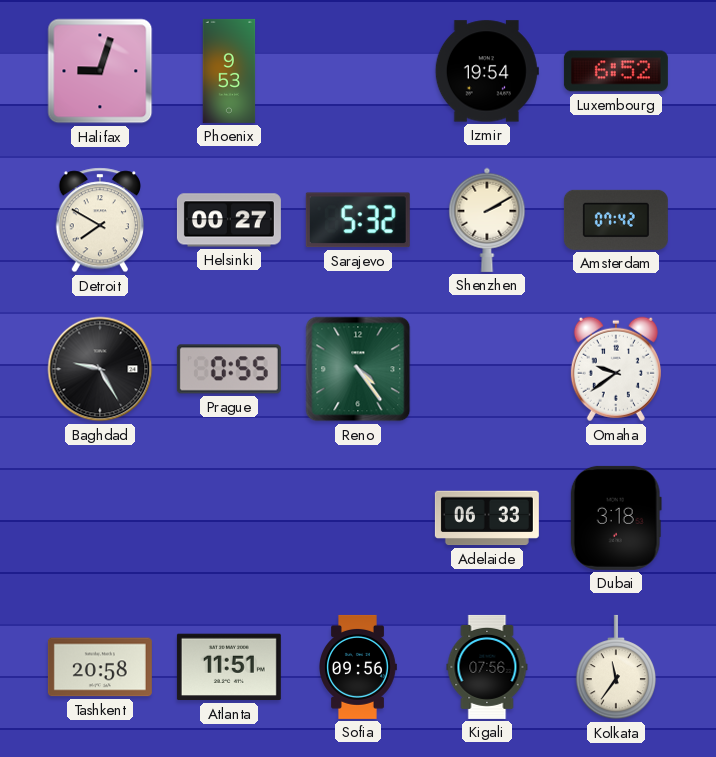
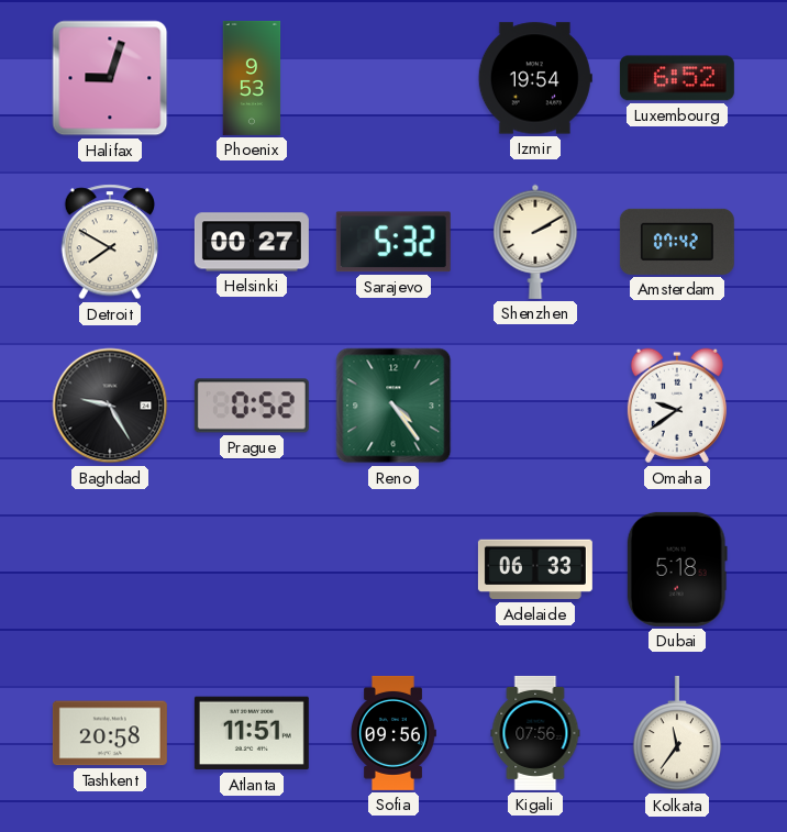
Prague: 0:55 -> 0:52 (252, 406)
Dubai: 3:18 -> 5:18 (677, 569)
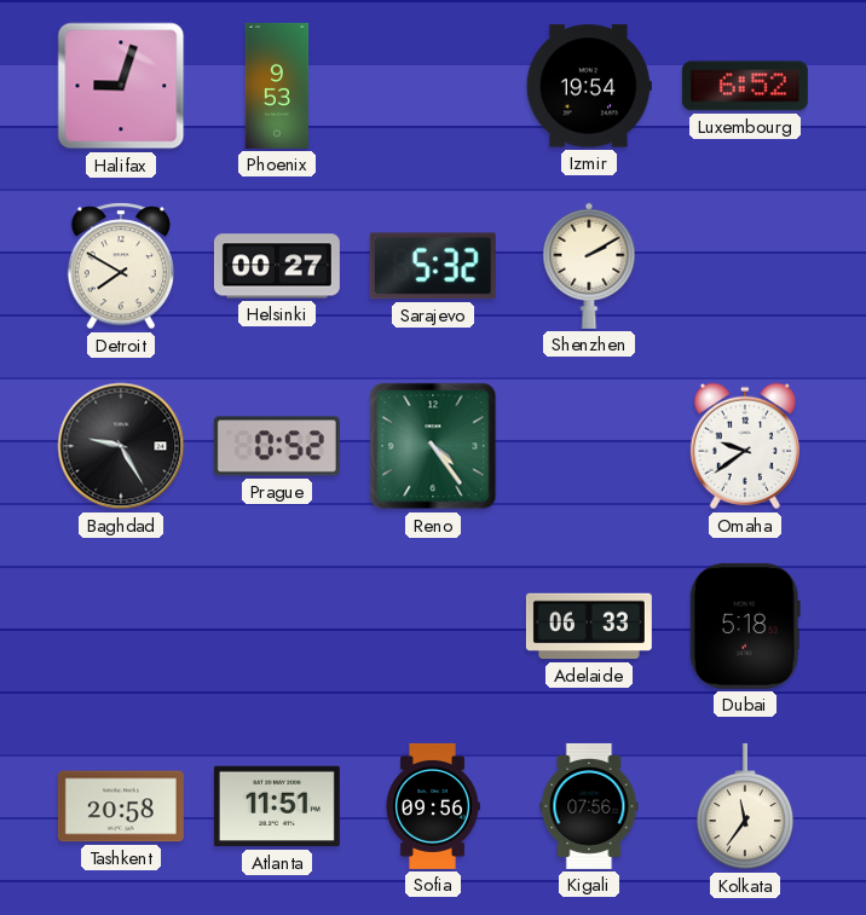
Amsterdam: 07:42 -> none (677, 242)
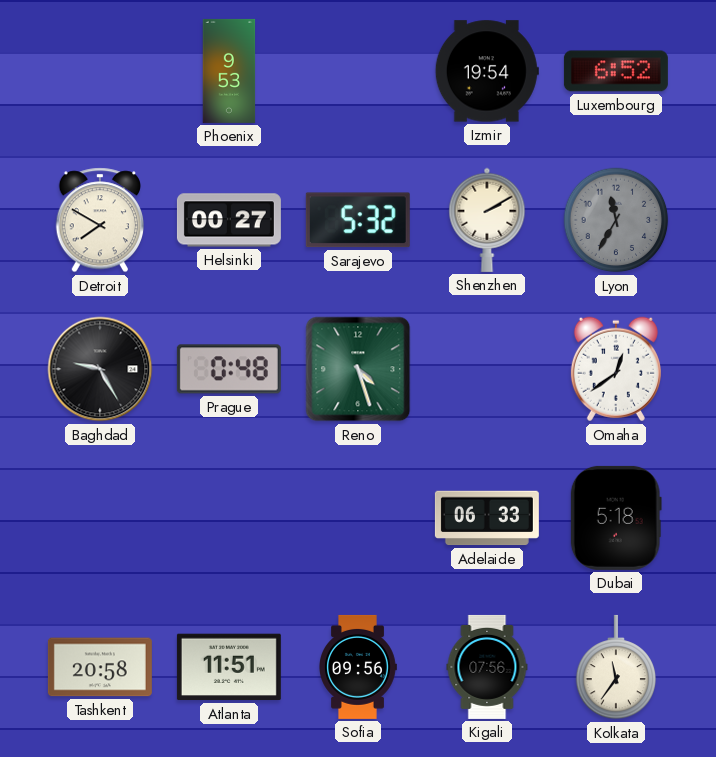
Halifax: 9:03 -> none (121, 86)
Lyon: none -> 11:35 (616, 220)
Prague: 0:52 -> 0:48 (229, 369)
Reno: 4:24 -> 4:27 (358, 369)
Omaha: 9:39 -> 12:39 (616, 369)
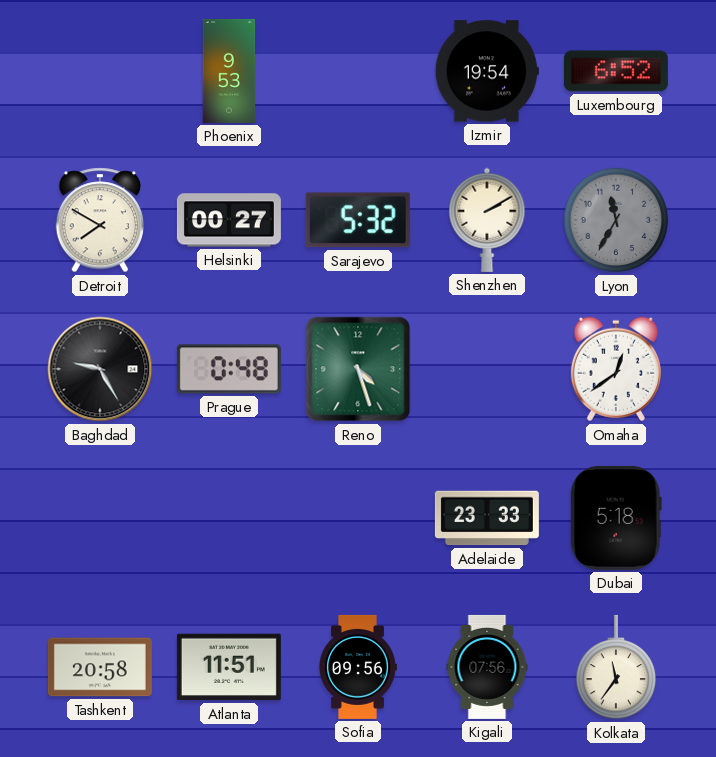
Adelaide: 06:33 -> 23:33 (487, 518)
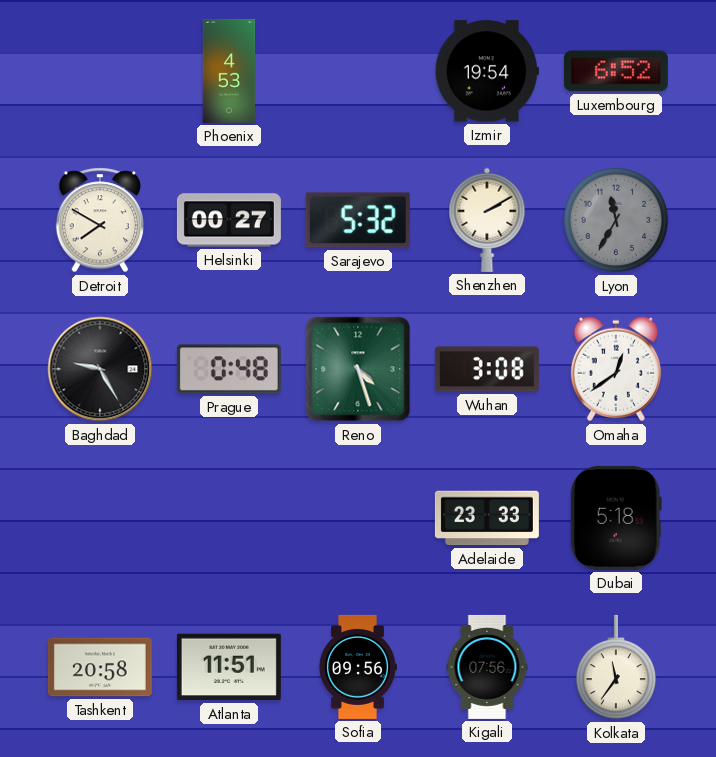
Phoenix: 9:53 -> 4:53 (229, 71)
Wuhan: none -> 3:08 (487, 369)
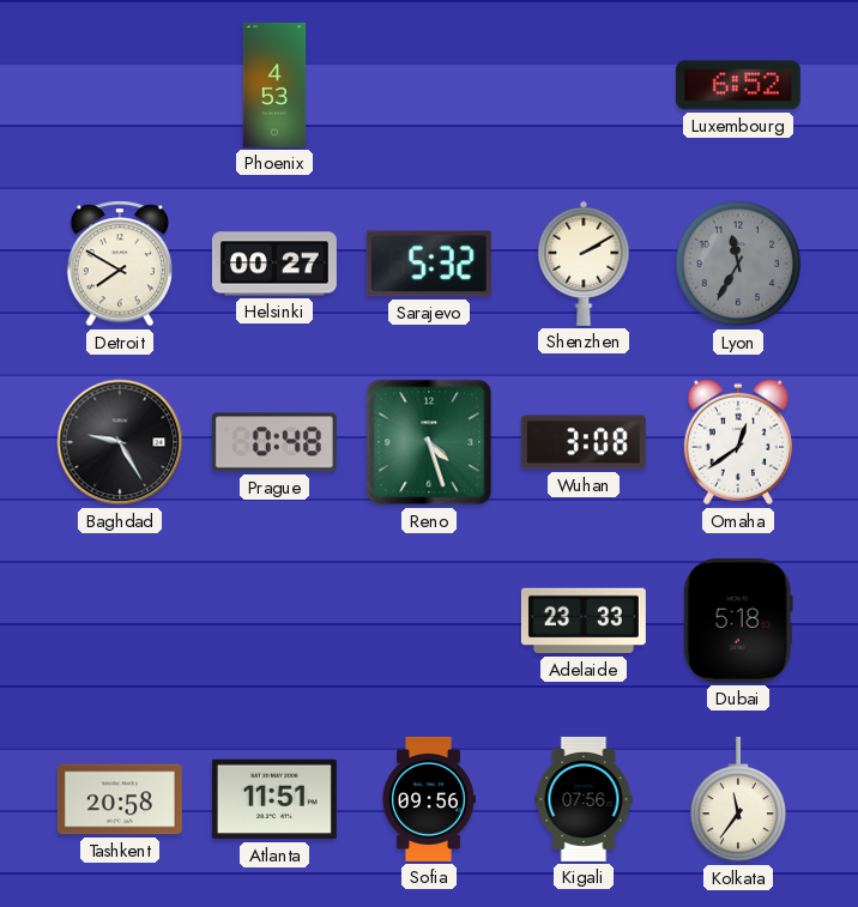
Izmir: 19:54 -> none (487, 71)
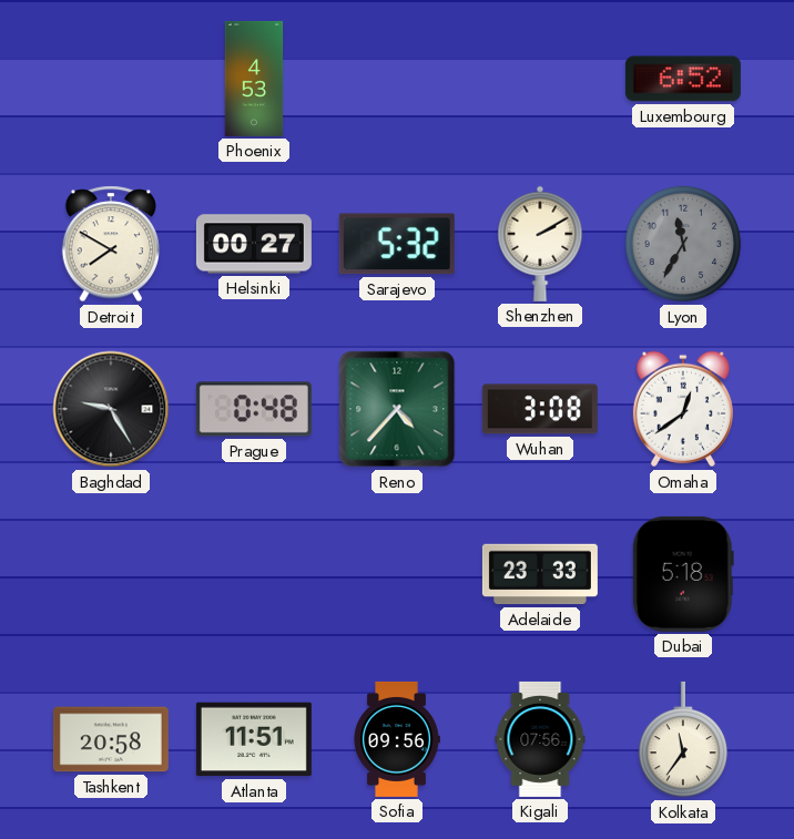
Reno: 4:27 -> 4:37 (397, 409)
